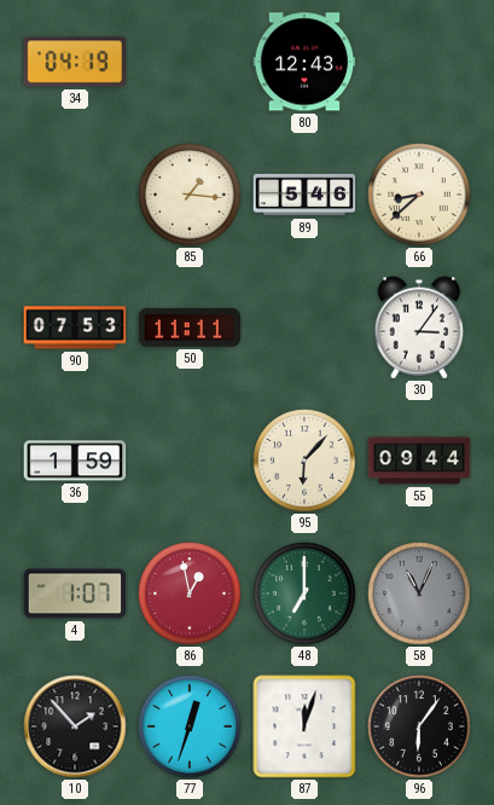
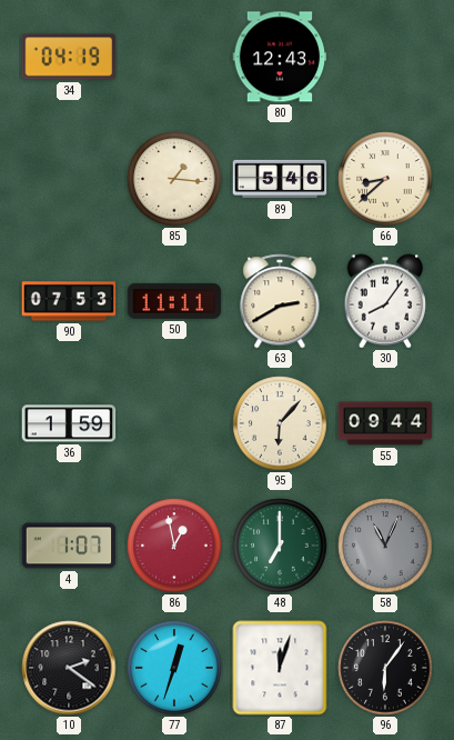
63: none -> 2:40 (280, 301)
30: 3:06 -> 8:06 (385, 301)
10: 1:53 -> 2:21 (69, 668)
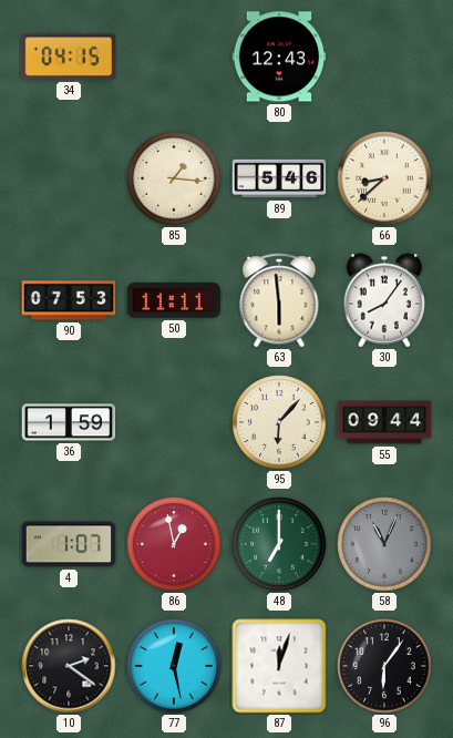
34: 04:19 -> 04:15 (69, 57)
63: 2:40 -> 5:59 (279, 300)
77: 12:33 -> 12:28 (174, 666)
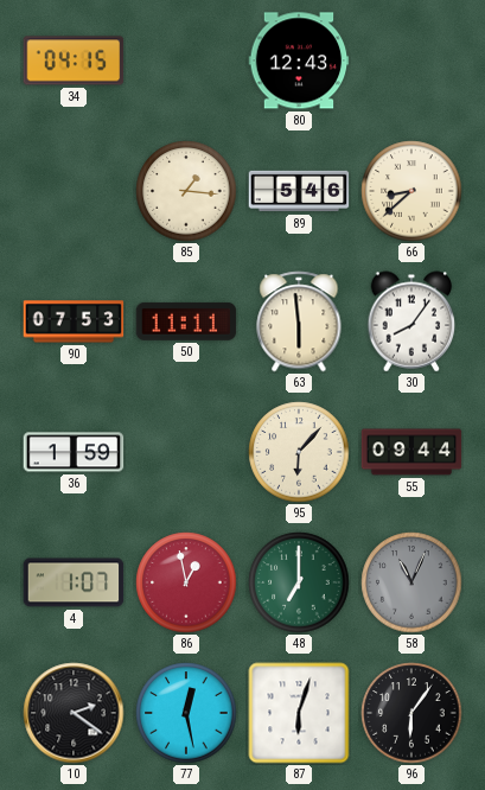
87: 12:03 -> 6:03 (299, 713)
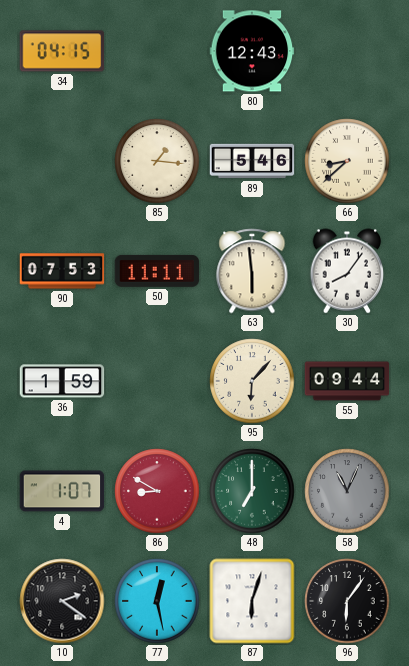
86: 12:58 -> 8:50 (157, 491)
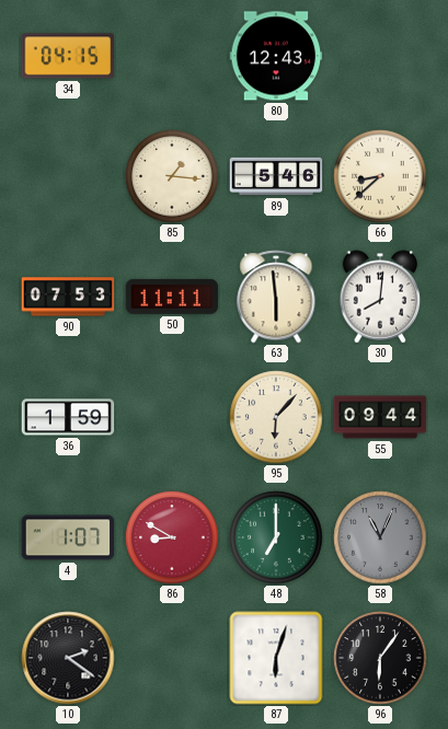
30: 8:06 -> 8:01 (380, 297)
77: 12:28 -> none (157, 601)
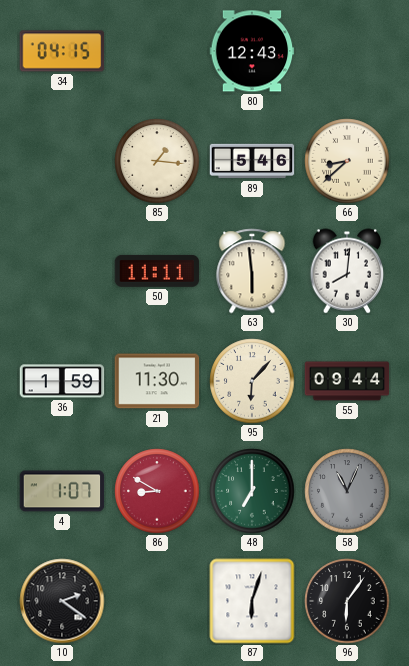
90: 07:53 -> none (68, 297)
21: none -> 11:30 (157, 381)
